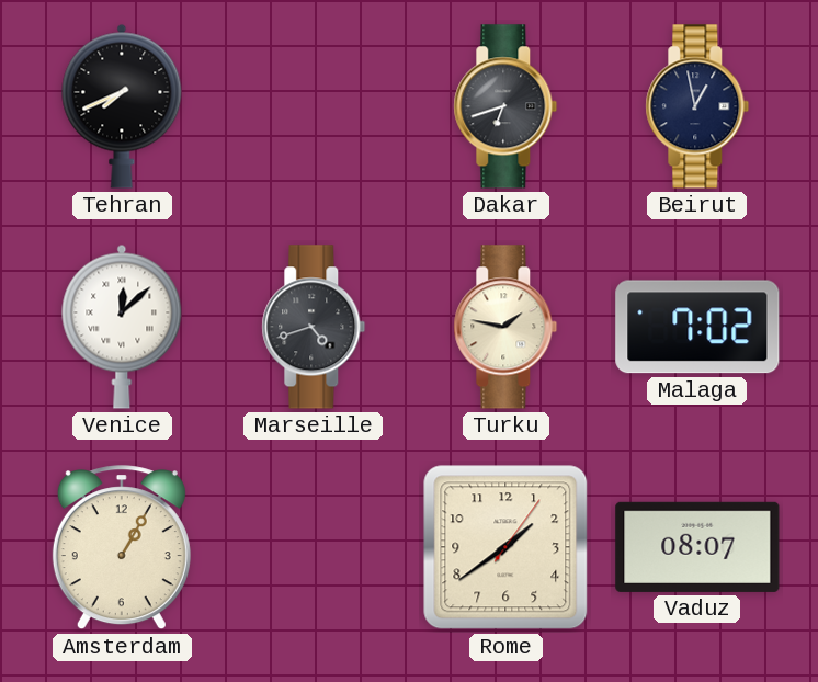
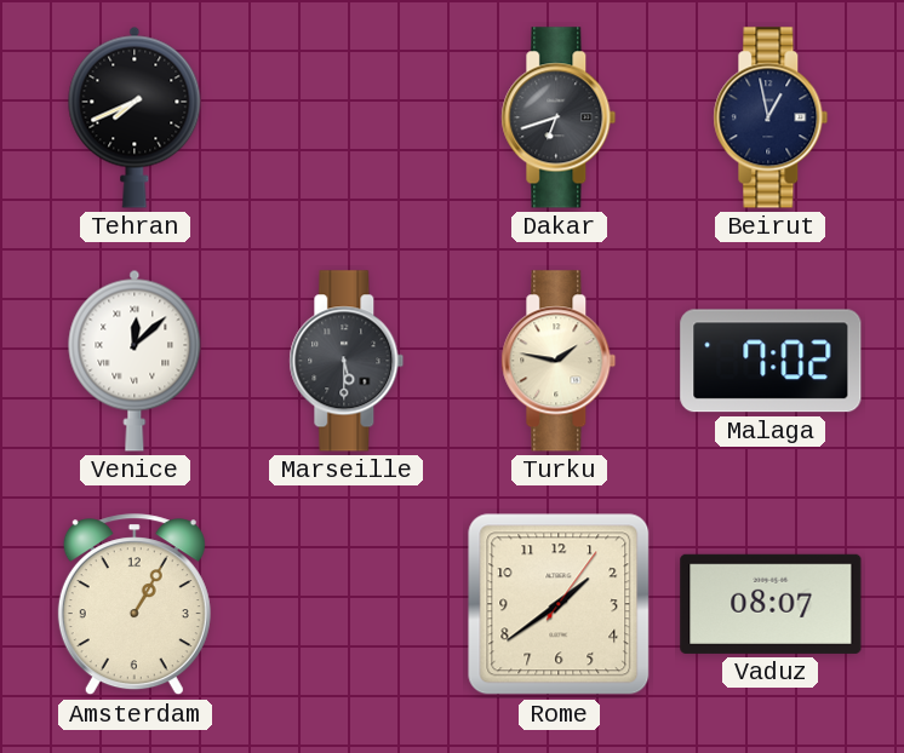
Marseille: 4:42 -> 5:30 (347, 361)
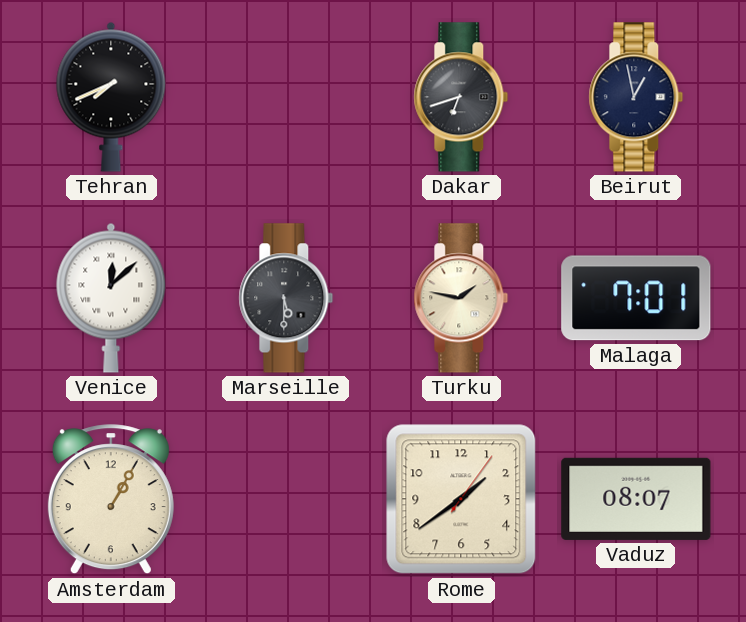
Malaga: 7:02 -> 7:01 (636, 298)
